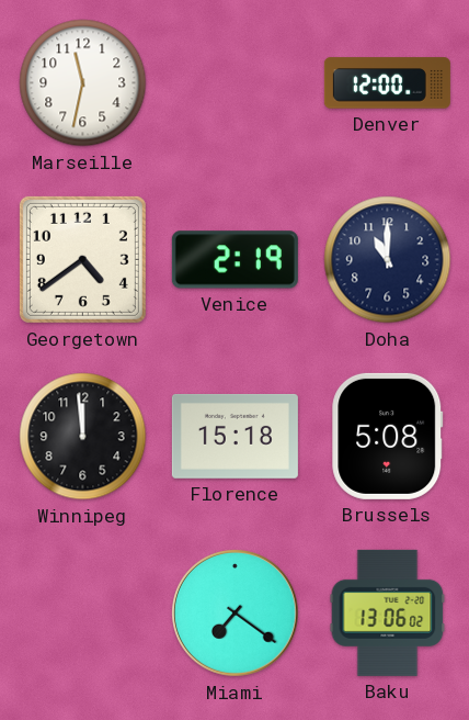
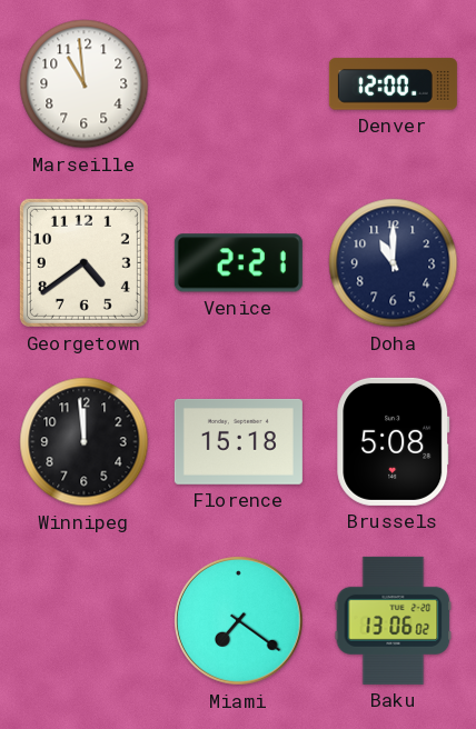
Marseille: 11:32 -> 10:59 (85, 84)
Venice: 2:19 -> 2:21 (238, 263)
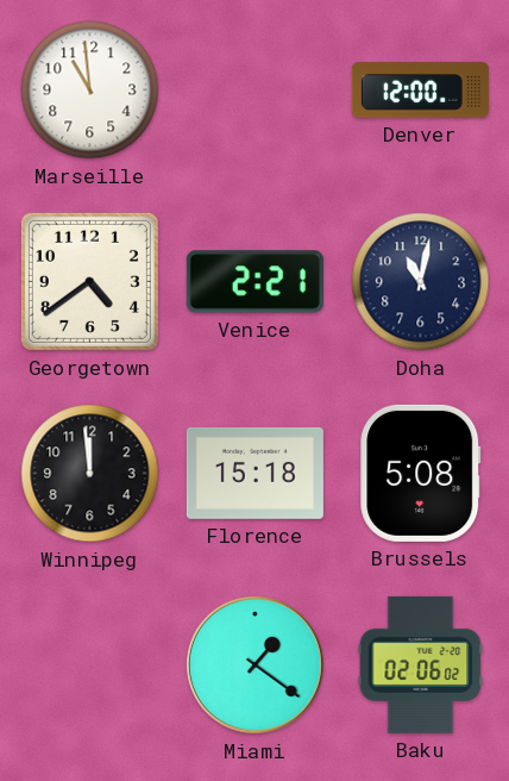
Doha: 11:00 -> 11:02 (421, 282)
Miami: 7:21 -> 1:21 (256, 666)
Baku: 13:06 -> 02:06 (421, 664)
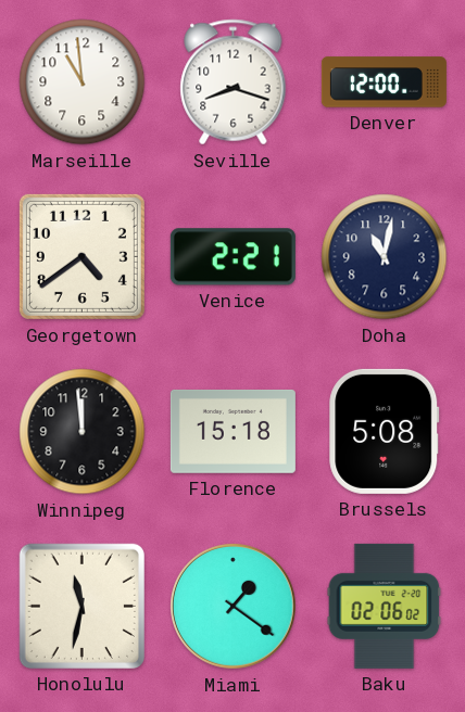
Seville: none -> 8:18 (234, 82)
Honolulu: none -> 11:32 (81, 606)
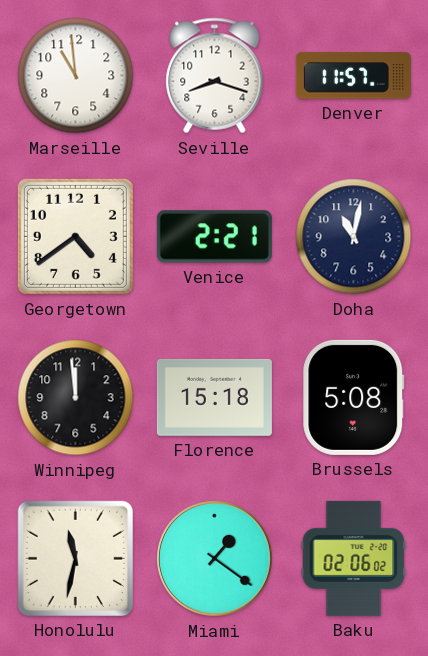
Denver: 12:00 -> 11:57 (353, 76)
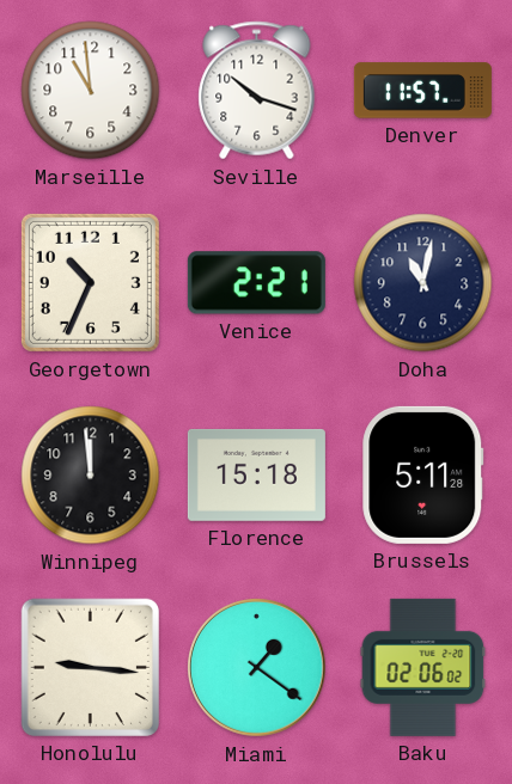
Seville: 8:18 -> 10:18 (257, 91)
Georgetown: 4:39 -> 10:34 (90, 282)
Brussels: 5:08 -> 5:11 (423, 474)
Honolulu: 11:32 -> 9:16 (90, 667)
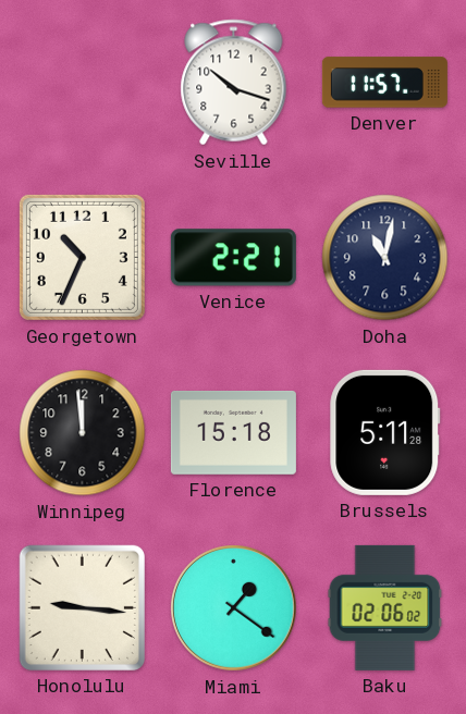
Marseille: 10:59 -> none (91, 91)
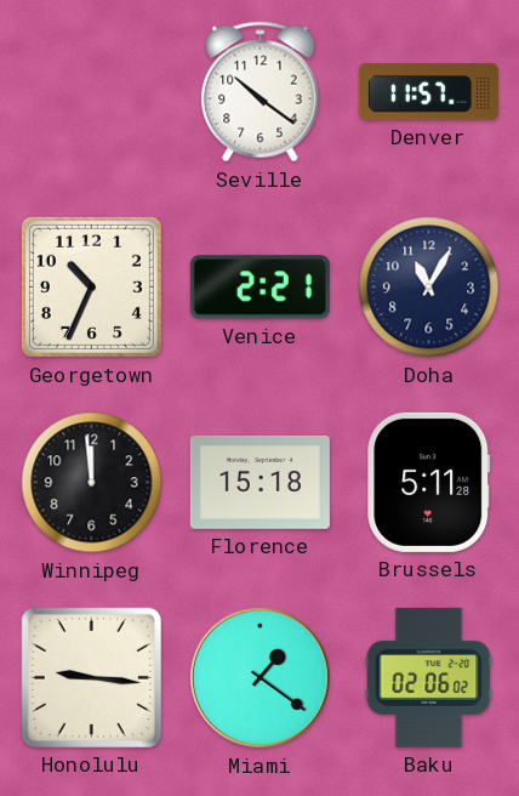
Seville: 10:18 -> 10:21 (261, 92)
Doha: 11:02 -> 11:05 (429, 288)
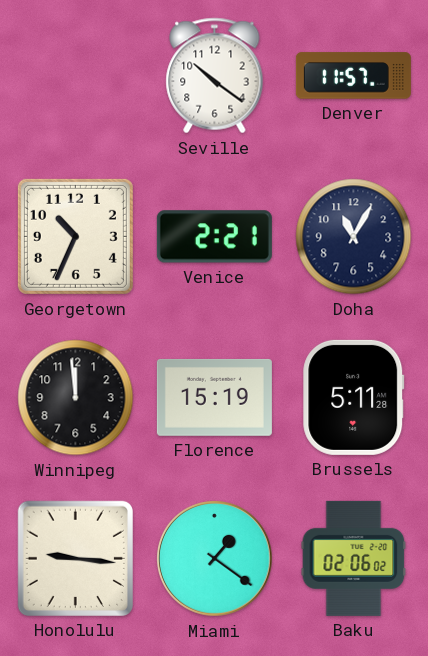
Florence: 15:18 -> 15:19 (214, 397)
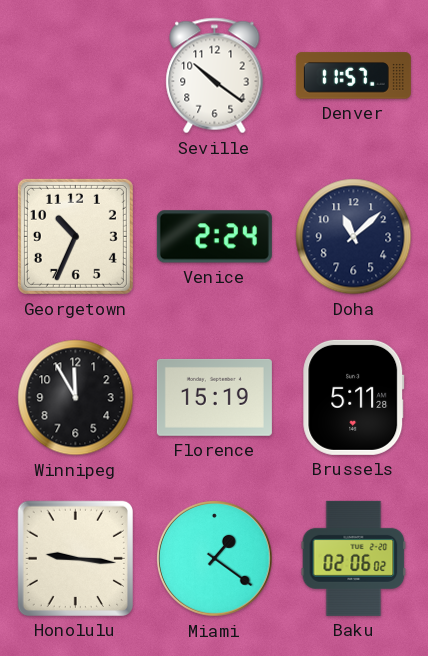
Venice: 2:21 -> 2:24 (214, 237)
Doha: 11:05 -> 11:08 (354, 237)
Winnipeg: 11:59 -> 11:55 (76, 398)
